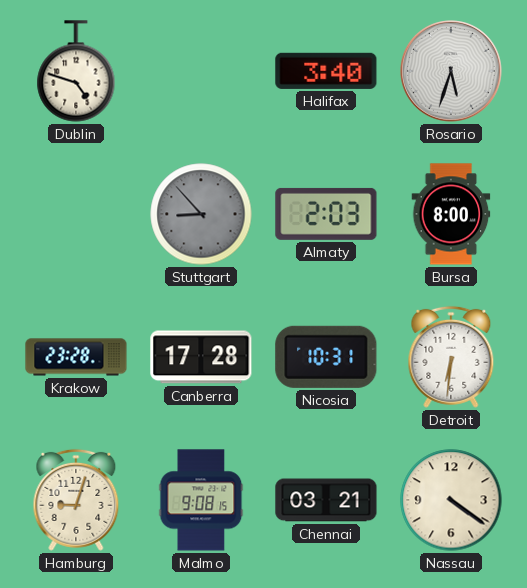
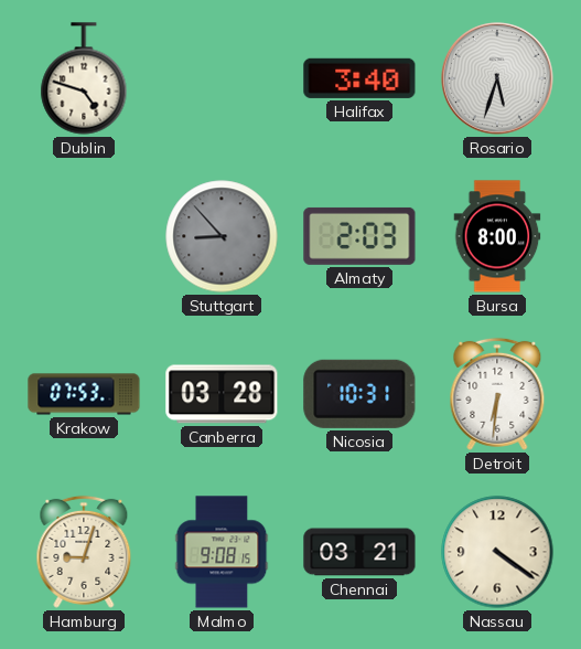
Krakow: 23:28 -> 07:53 (84, 394)
Canberra: 17:28 -> 03:28 (222, 394)
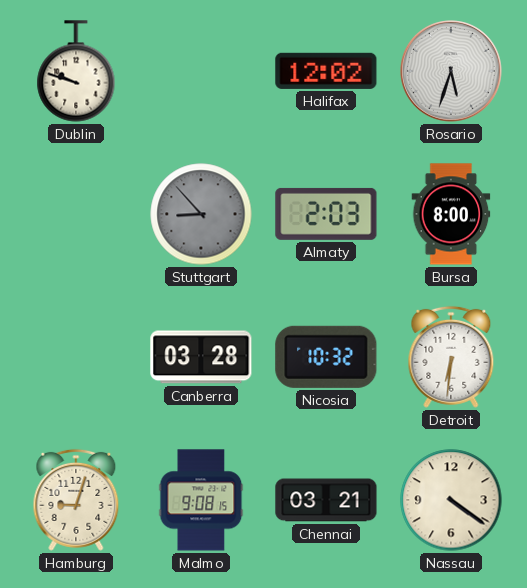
Dublin: 4:48 -> 9:48 (76, 71)
Halifax: 3:40 -> 12:02 (326, 71)
Krakow: 07:53 -> none (84, 394)
Nicosia: 10:31 -> 10:32 (326, 357)
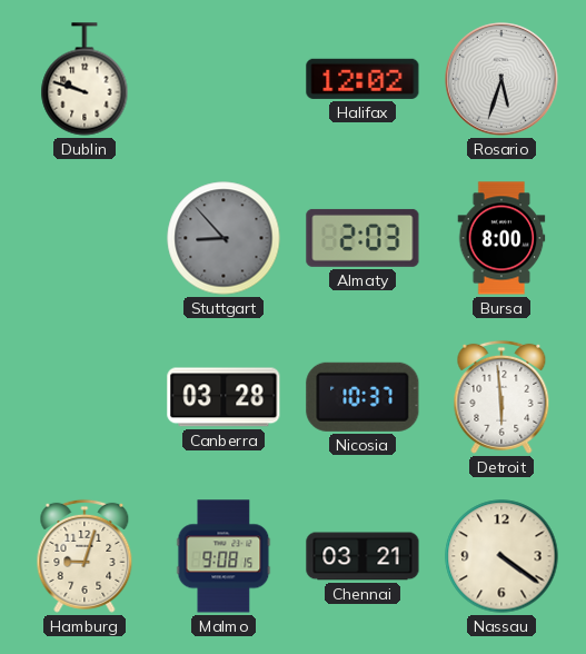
Nicosia: 10:32 -> 10:37 (362, 397)
Detroit: 6:31 -> 5:59 (501, 397)
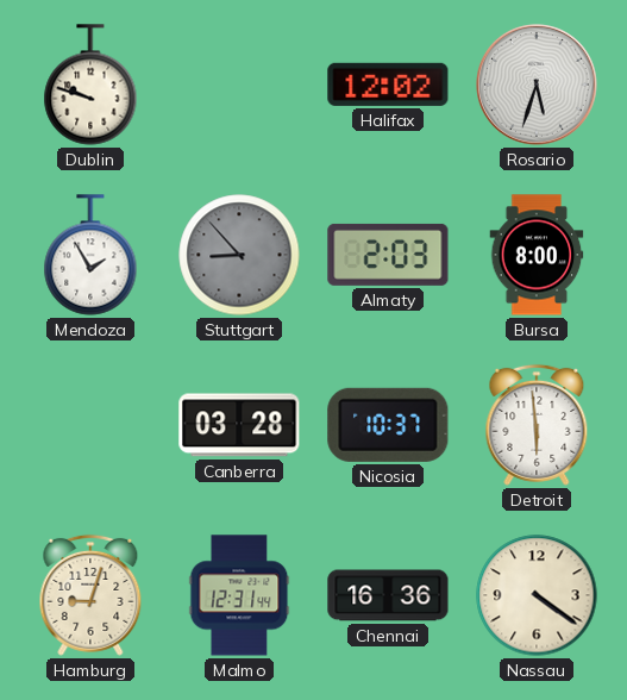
Mendoza: none -> 1:55 (90, 255)
Malmo: 9:08 -> 12:31 (239, 595)
Chennai: 03:21 -> 16:36 (388, 595)
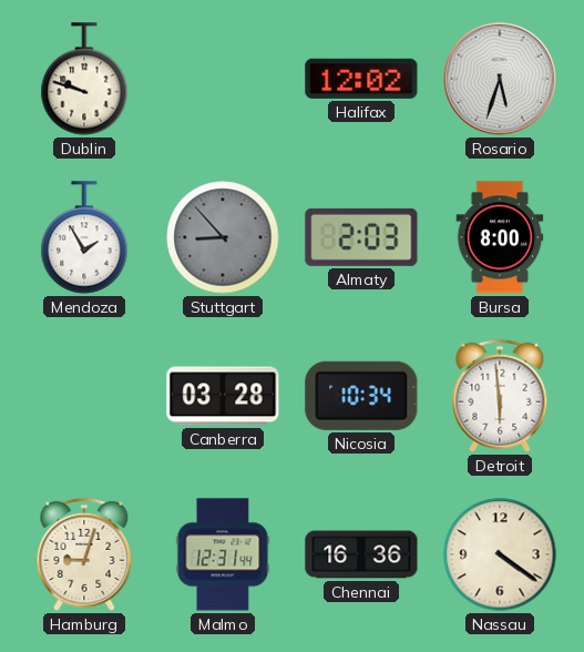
Nicosia: 10:37 -> 10:34 (361, 396)
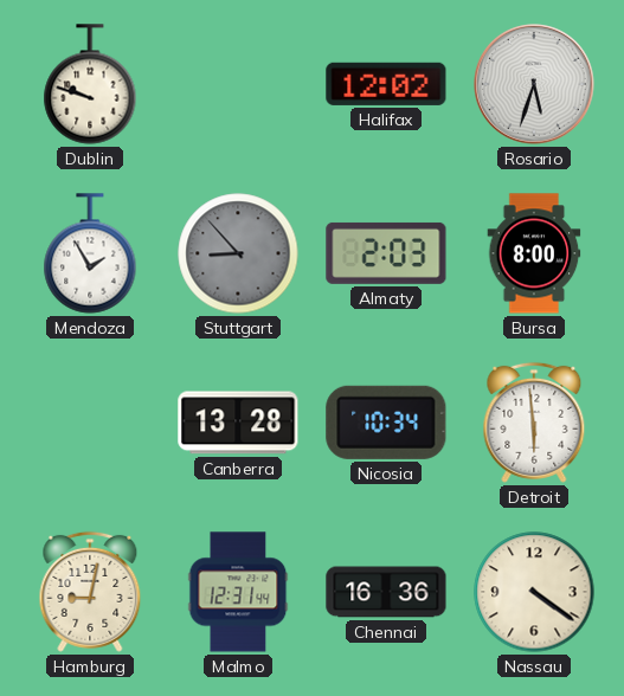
Canberra: 03:28 -> 13:28 (238, 423)
Hamburg: 9:03 -> 9:02 (90, 592)
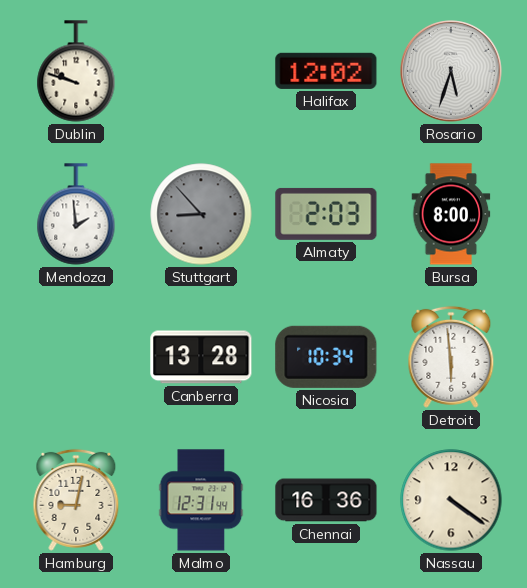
Mendoza: 1:55 -> 1:59 (76, 214)
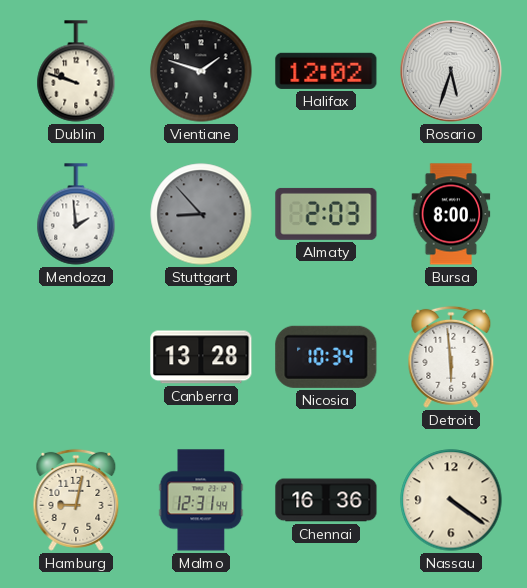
Vientiane: none -> 1:48 (201, 71)
